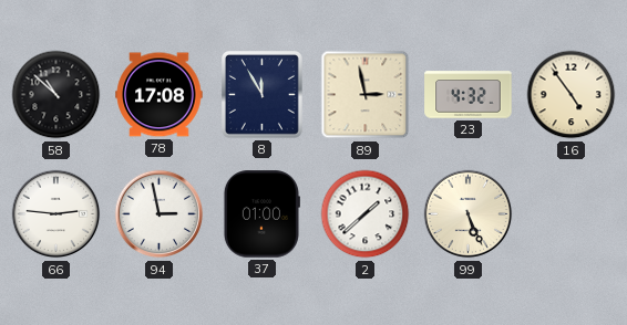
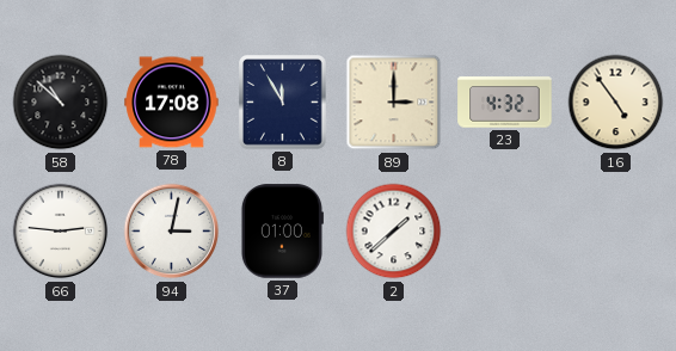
89: 2:58 -> 3:00 (394, 103)
94: 2:58 -> 3:02 (172, 232)
99: 5:26 -> none (469, 214)
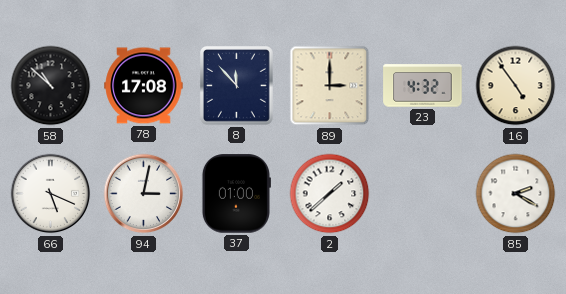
8: 11:55 -> 11:53 (237, 86)
66: 2:46 -> 5:19 (51, 194)
85: none -> 2:20 (516, 194)
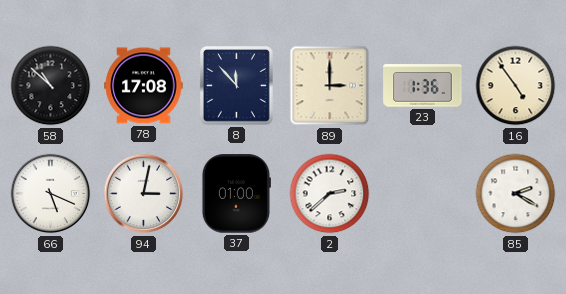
23: 4:32 -> 1:36 (423, 86)
2: 1:38 -> 2:38 (330, 194)
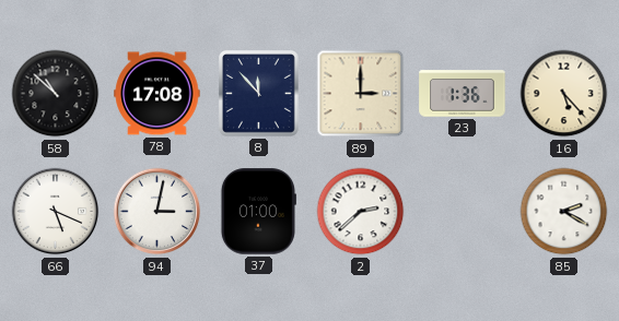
16: 4:54 -> 5:23 (564, 94)
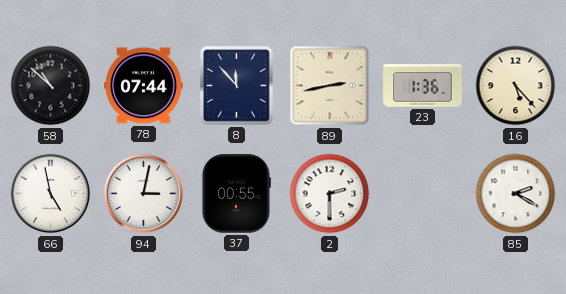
78: 17:08 -> 07:44 (144, 86)
89: 3:00 -> 2:43 (330, 86)
66: 5:19 -> 4:58 (51, 194)
37: 01:00 -> 00:55 (236, 194)
2: 2:38 -> 2:30 (330, 194)
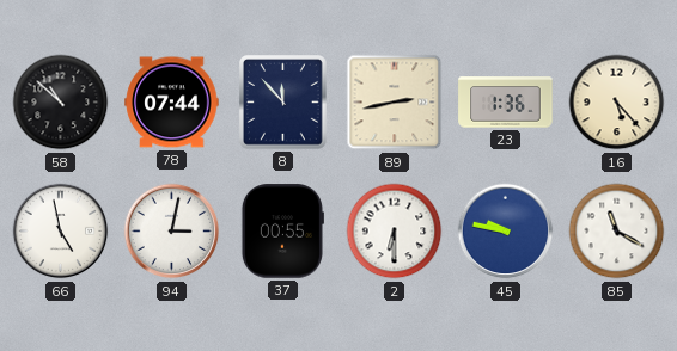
2: 2:30 -> 6:30 (395, 232)
45: none -> 9:47 (506, 232)
85: 2:20 -> 11:20 (617, 232)
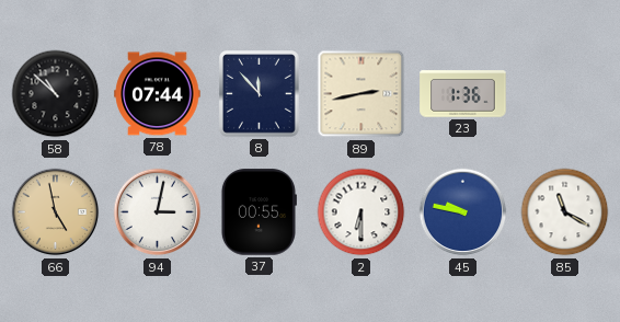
16: 5:23 -> none (617, 103)
66 dial: white -> champagne (56, 212)
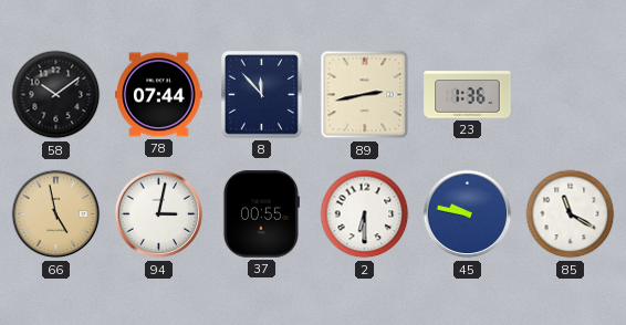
58: 10:52 -> 10:09 (56, 95)
